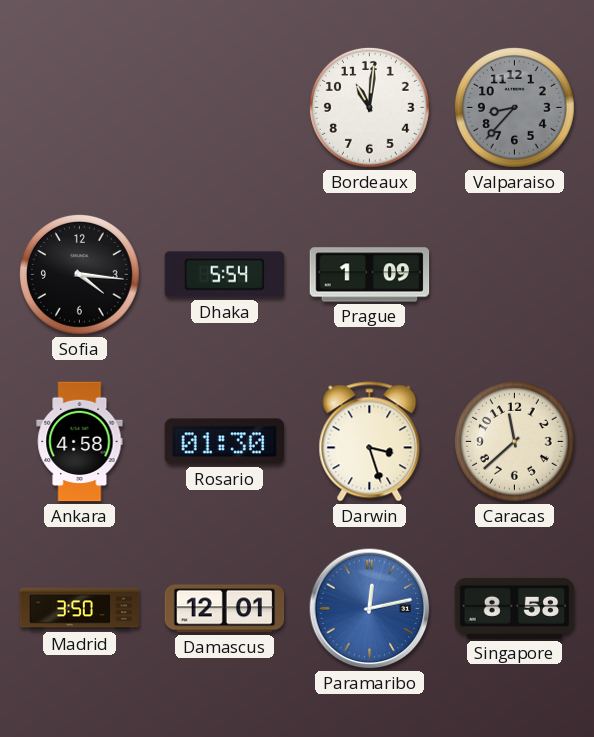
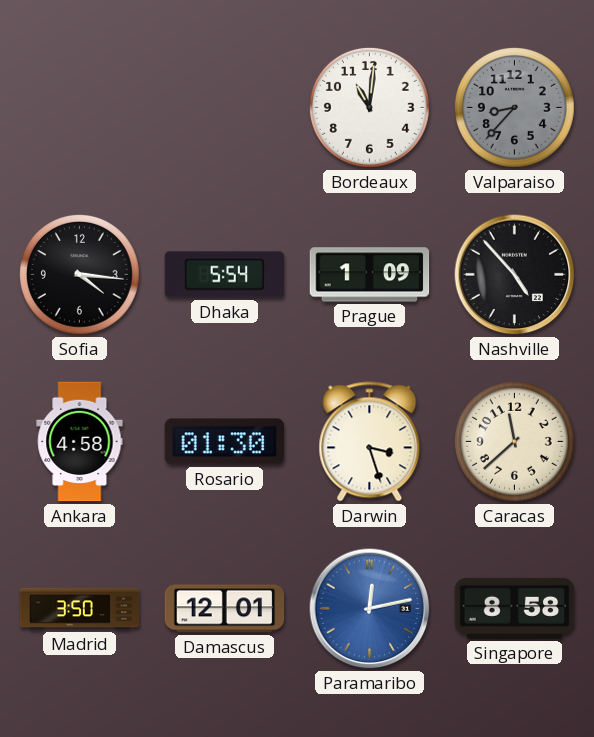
Nashville: none -> 4:53 (515, 275)
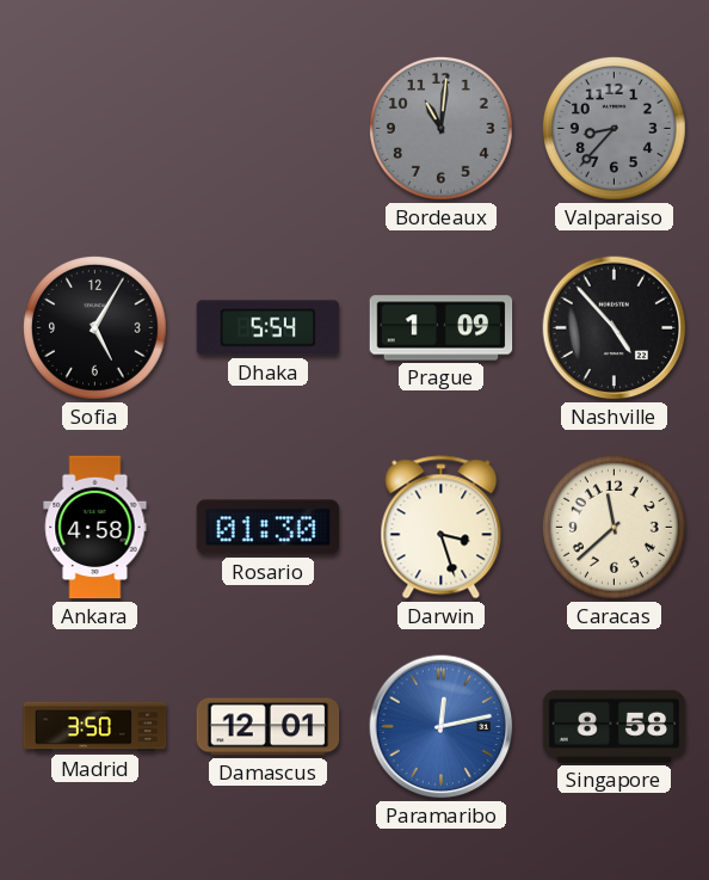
Bordeaux dial: white -> grey (440, 128)
Sofia: 4:16 -> 5:05 (94, 327)
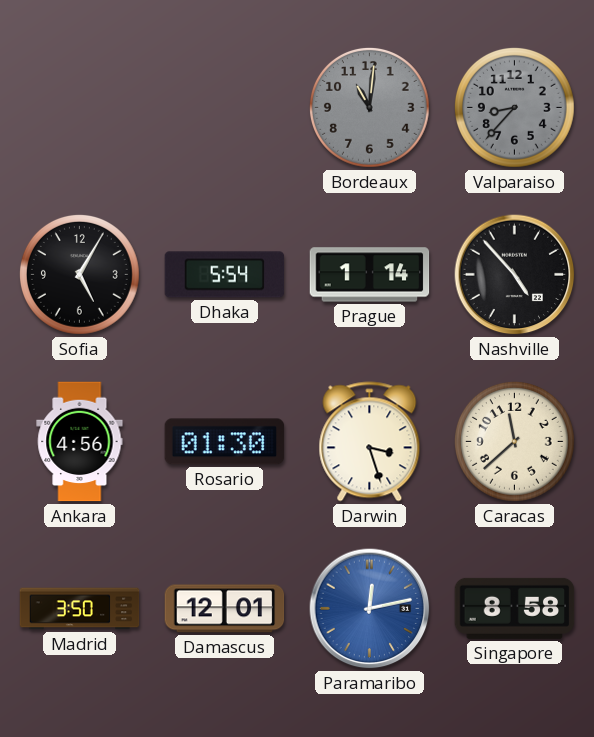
Prague: 1:09 -> 1:14 (370, 275)
Ankara: 4:58 -> 4:56 (80, 442)
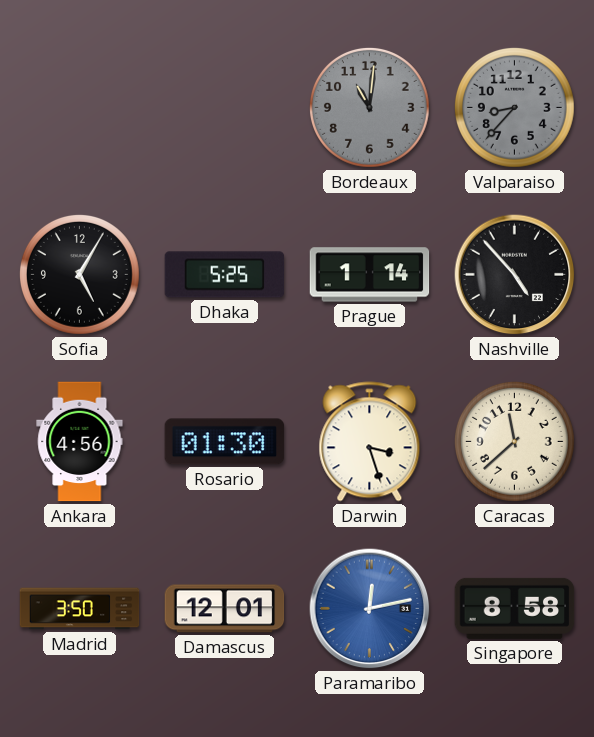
Dhaka: 5:54 -> 5:25 (225, 275)
